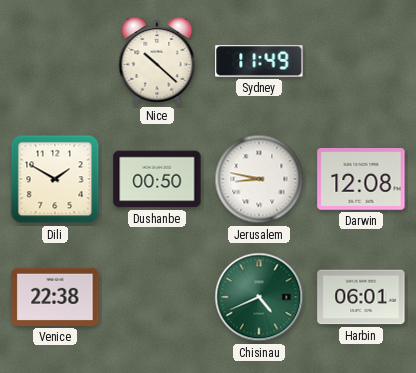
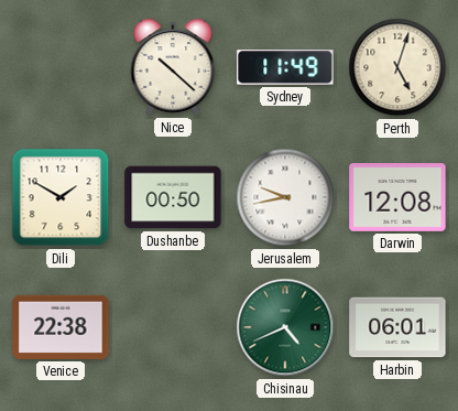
Perth: none -> 5:03 (397, 67)
Jerusalem: 8:47 -> 9:43 (285, 197)
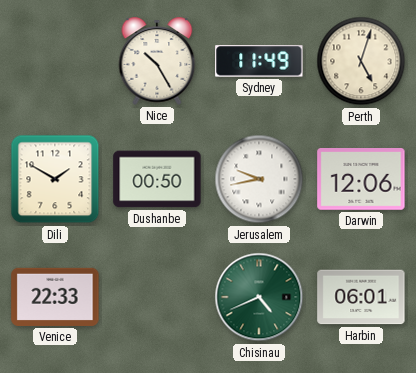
Nice: 10:22 -> 10:25 (157, 61)
Darwin: 12:08 -> 12:06 (361, 180)
Venice: 22:38 -> 22:33 (55, 297)
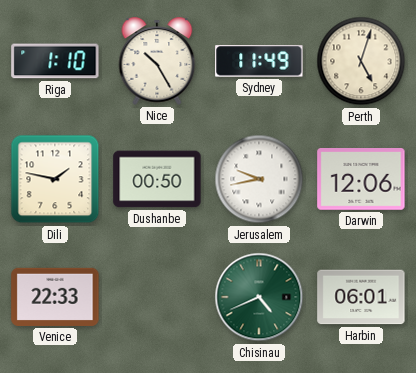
Riga: none -> 1:10 (55, 61)
Dili: 1:50 -> 1:47 (55, 179)
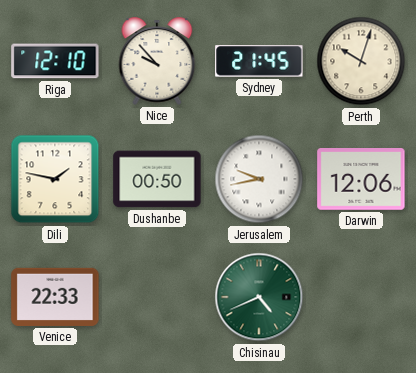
Riga: 1:10 -> 12:10 (55, 61)
Nice: 10:25 -> 9:53 (157, 61)
Sydney: 11:49 -> 21:45 (259, 61)
Perth: 5:03 -> 10:03 (361, 61)
Harbin: 06:01 -> none (361, 297)
